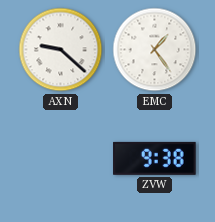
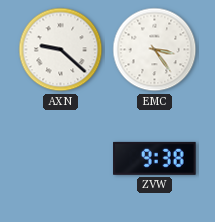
EMC: 1:24 -> 3:24 (155, 50)
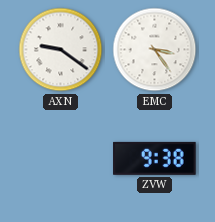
AXN: 9:22 -> 9:21 (61, 50)
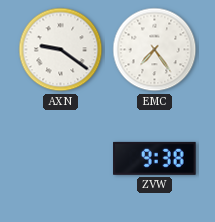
EMC: 3:24 -> 7:24 (155, 50)
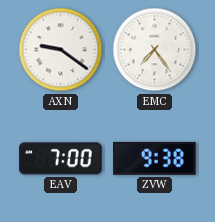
EAV: none -> 7:00 (61, 159)
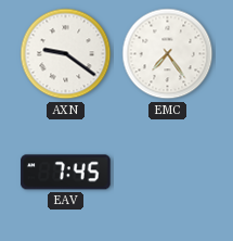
EAV: 7:00 -> 7:45 (66, 173)
ZVW: 9:38 -> none (155, 158)
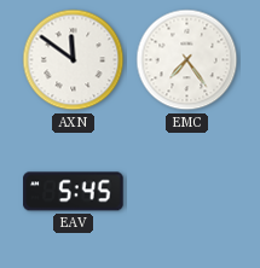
AXN: 9:21 -> 11:51 (74, 60)
EAV: 7:45 -> 5:45 (74, 192)
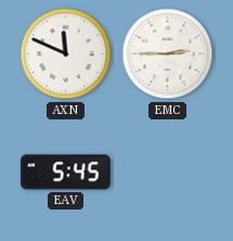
AXN: 11:51 -> 11:49 (66, 54)
EMC: 7:24 -> 2:45 (168, 54)
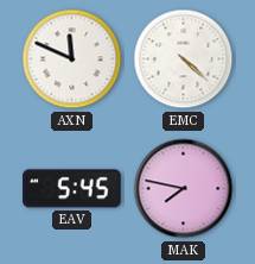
EMC: 2:45 -> 4:22 (184, 59)
MAK: none -> 7:47 (184, 189)
